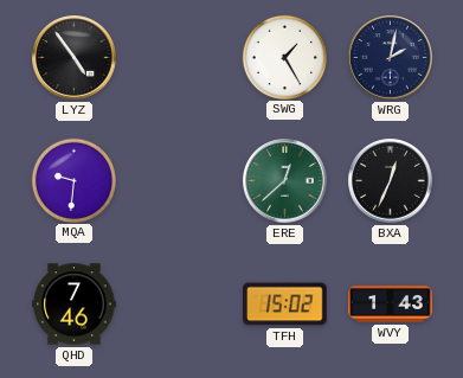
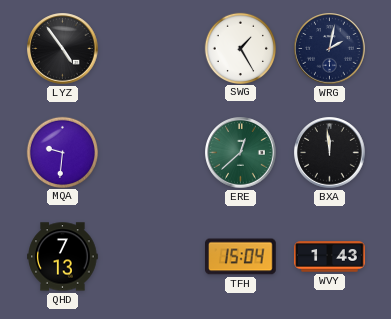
BXA: 12:34 -> 11:59 (330, 153)
QHD: 7:46 -> 7:13 (63, 257)
TFH: 15:02 -> 15:04 (241, 257)
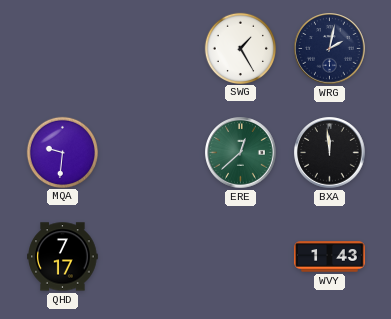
LYZ: 4:54 -> none (63, 49)
QHD: 7:13 -> 7:17 (63, 257)
TFH: 15:04 -> none (241, 257)
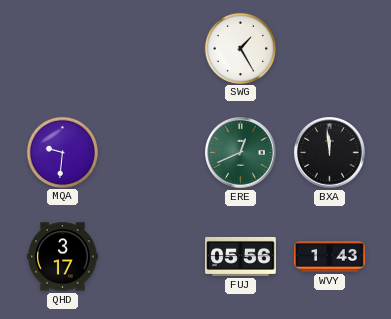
WRG: 2:02 -> none (330, 49)
ERE: 12:38 -> 12:41 (241, 153)
QHD: 7:17 -> 3:17 (63, 257)
FUJ: none -> 05:56 (241, 256)
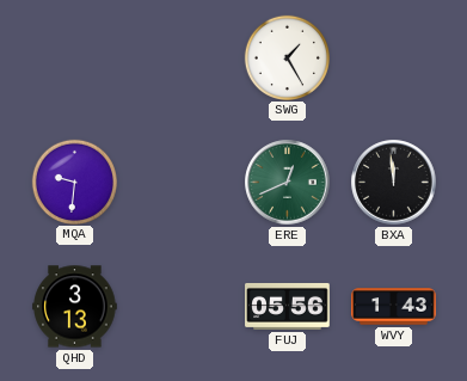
QHD: 3:17 -> 3:13 (75, 307)
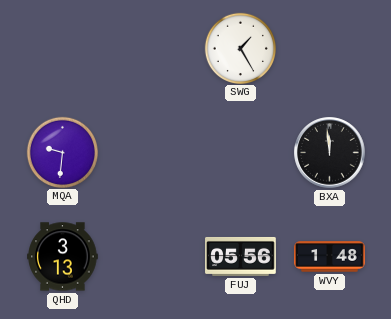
ERE: 12:41 -> none (288, 183)
WVY: 1:43 -> 1:48 (330, 257)
